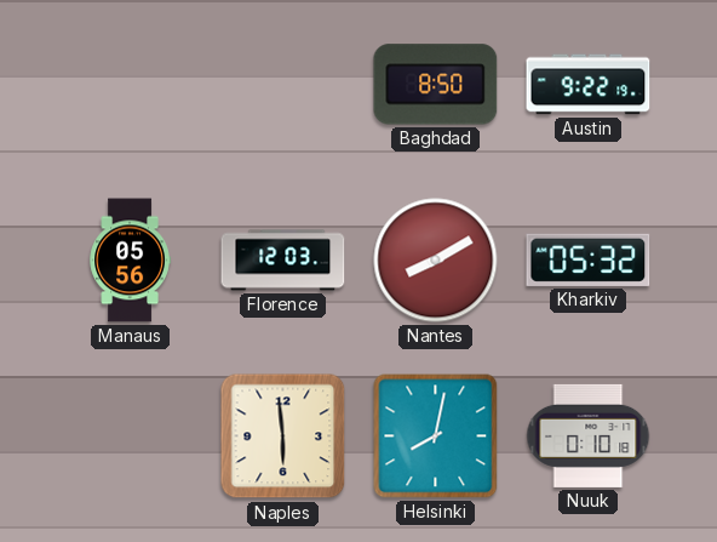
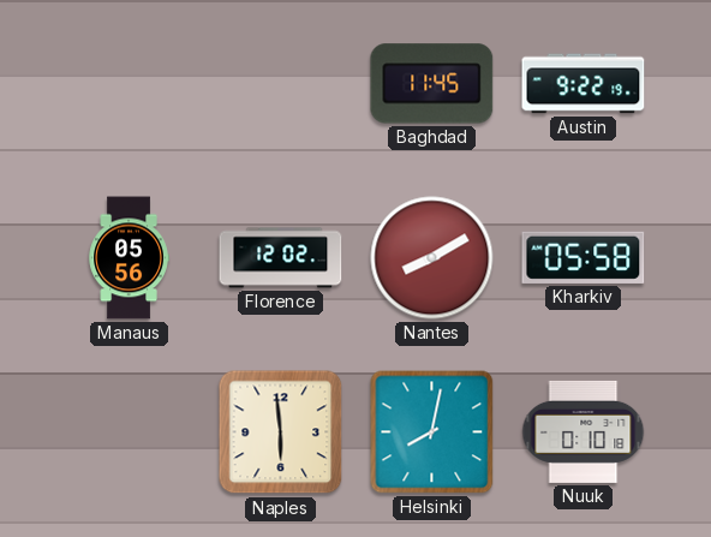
Baghdad: 8:50 -> 11:45 (432, 84)
Florence: 12:03 -> 12:02 (281, 258)
Kharkiv: 05:32 -> 05:58 (584, 257)
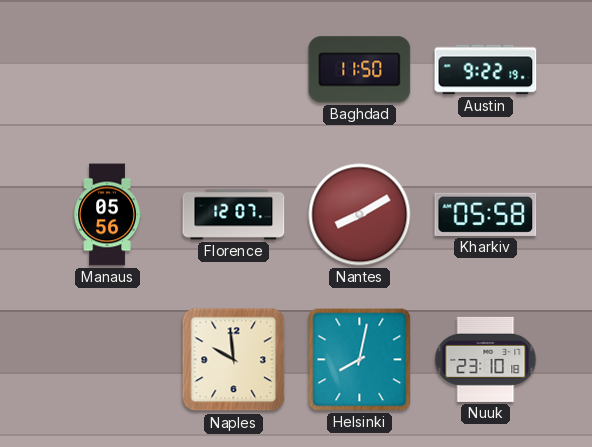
Baghdad: 11:45 -> 11:50 (360, 70)
Florence: 12:02 -> 12:07 (234, 215)
Naples: 5:59 -> 9:59 (234, 360)
Nuuk: 0:10 -> 23:10 (486, 359)
